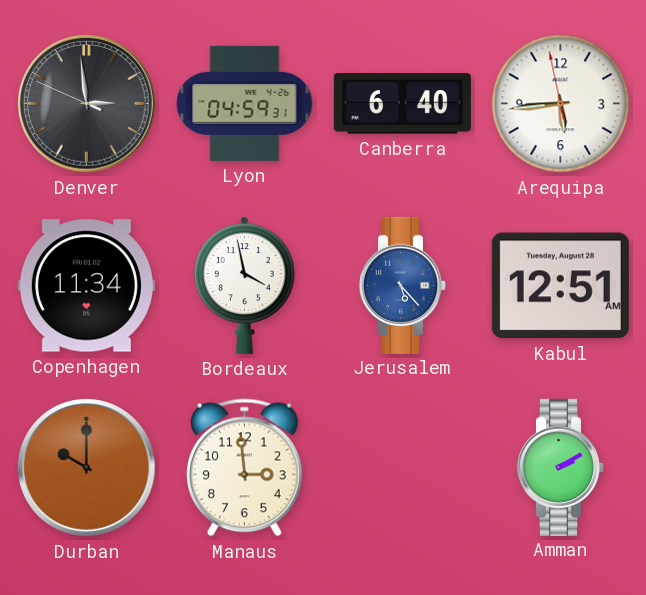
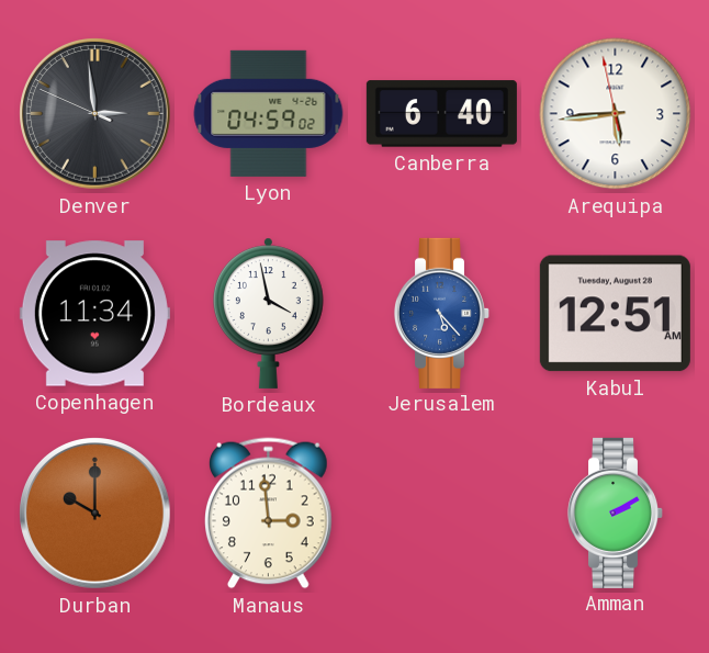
Lyon: 04:59:31 -> 04:59:02 (269, 113)
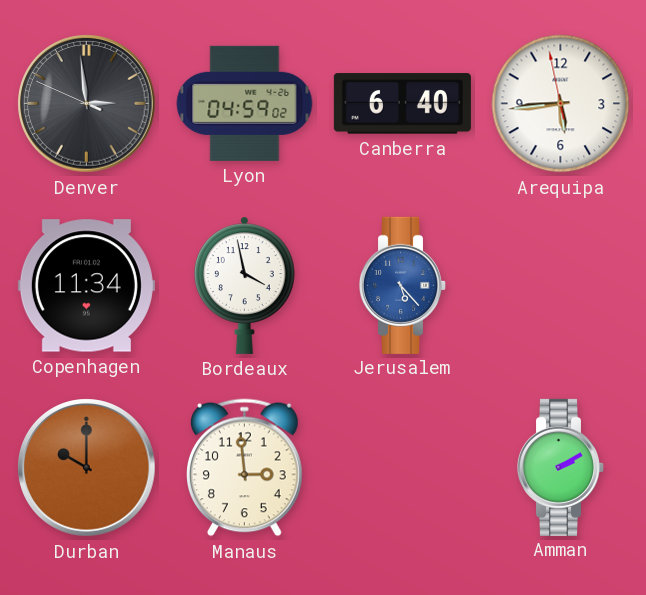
Kabul: 12:51 -> none (615, 314)
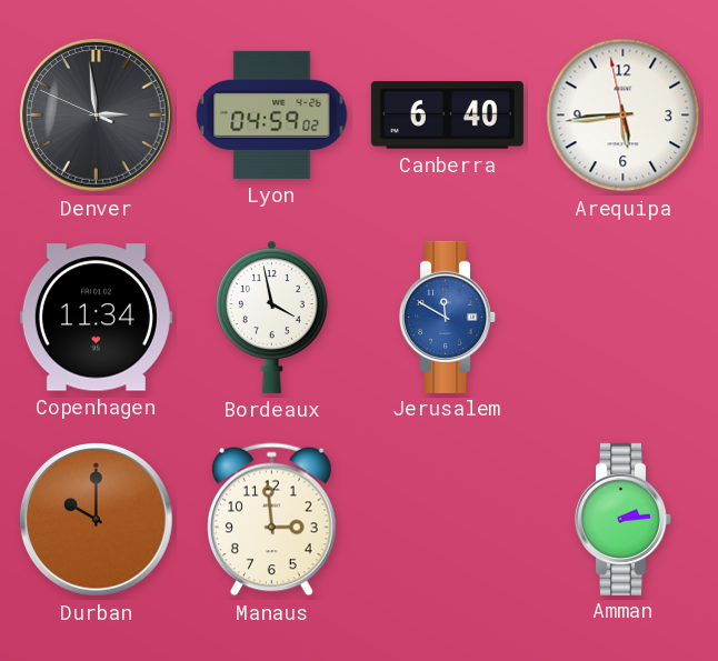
Jerusalem: 5:23 -> 11:50 (447, 317)
Amman: 2:10 -> 2:14 (622, 519)
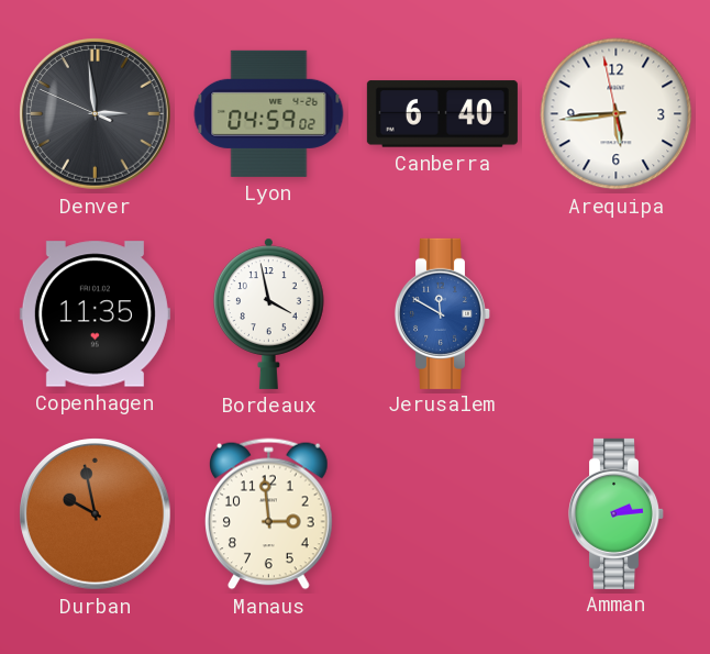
Copenhagen: 11:34 -> 11:35 (95, 314)
Durban: 10:00 -> 9:58 (96, 514)
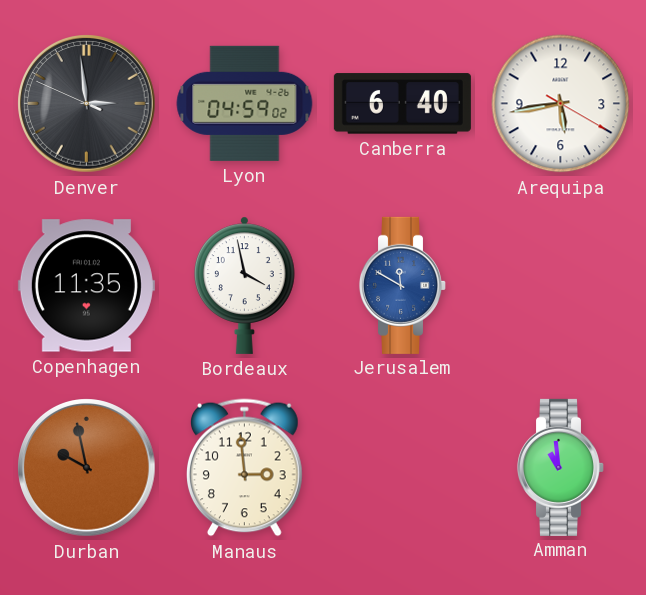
Arequipa: 5:43:58 -> 5:43:20 (561, 104)
Amman: 2:14 -> 10:59 (560, 467)
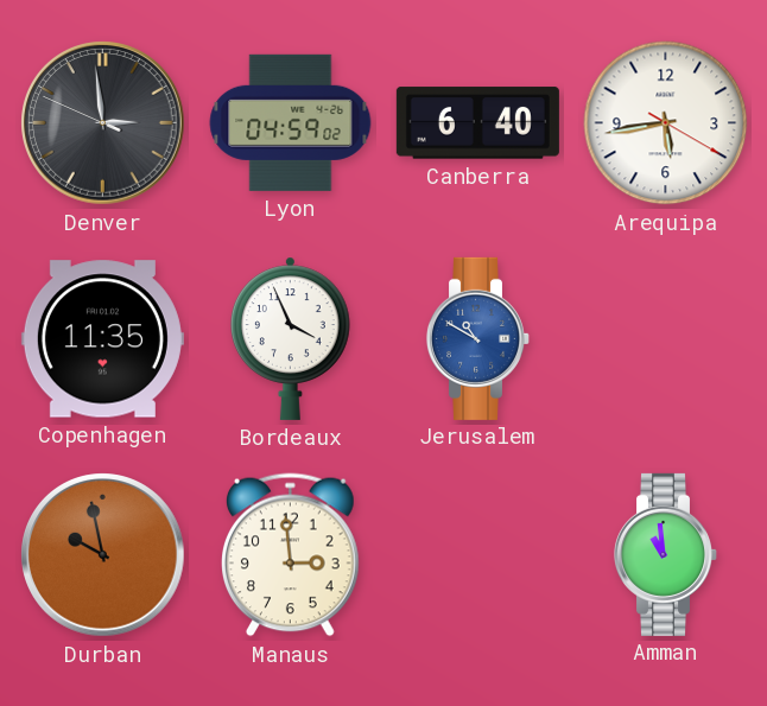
Bordeaux: 3:58 -> 3:56 (291, 338)
Jerusalem: 11:50 -> 10:50 (477, 338)
